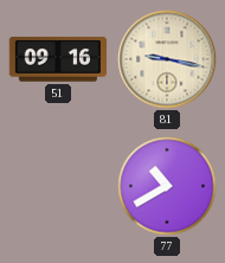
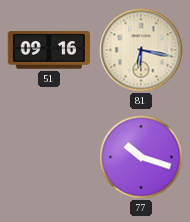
81: 9:17 -> 6:17 (141, 50)
77: 10:40 -> 10:18 (141, 157)
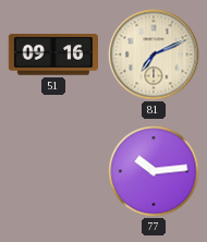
81: 6:17 -> 7:11 (154, 55)
77: 10:18 -> 10:14 (154, 171)
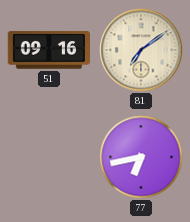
81: 7:11 -> 7:09 (141, 50)
77: 10:14 -> 6:43 (141, 157)
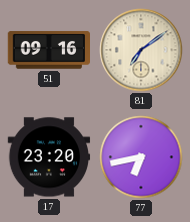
17: none -> 23:20 (49, 157)
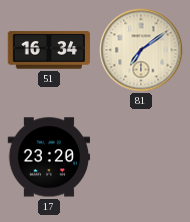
51: 09:16 -> 16:34 (49, 50)
77: 6:43 -> none (141, 157)
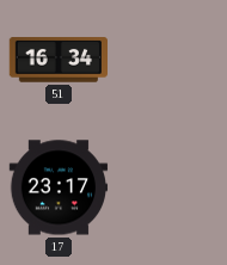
81: 7:09 -> none (141, 50)
17: 23:20 -> 23:17 (59, 187)
